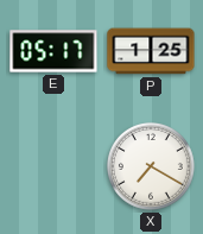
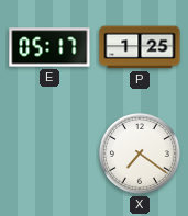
X: 7:20 -> 7:21 (141, 155)
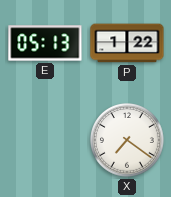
E: 05:17 -> 05:13 (45, 43)
P: 1:25 -> 1:22 (127, 43)
